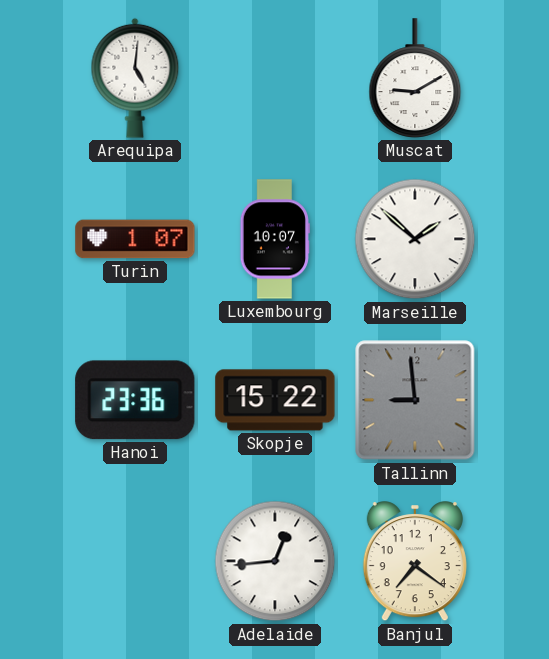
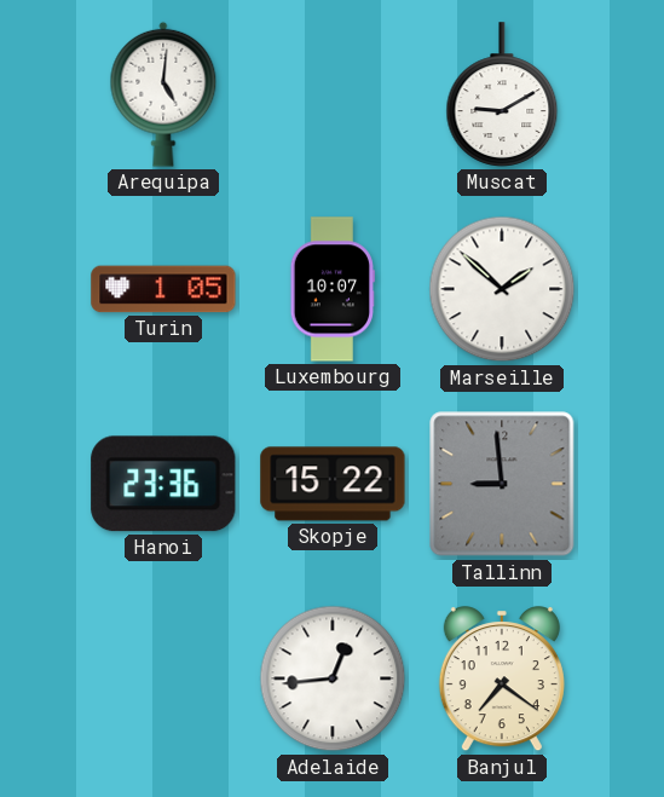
Turin: 1:07 -> 1:05 (163, 289)
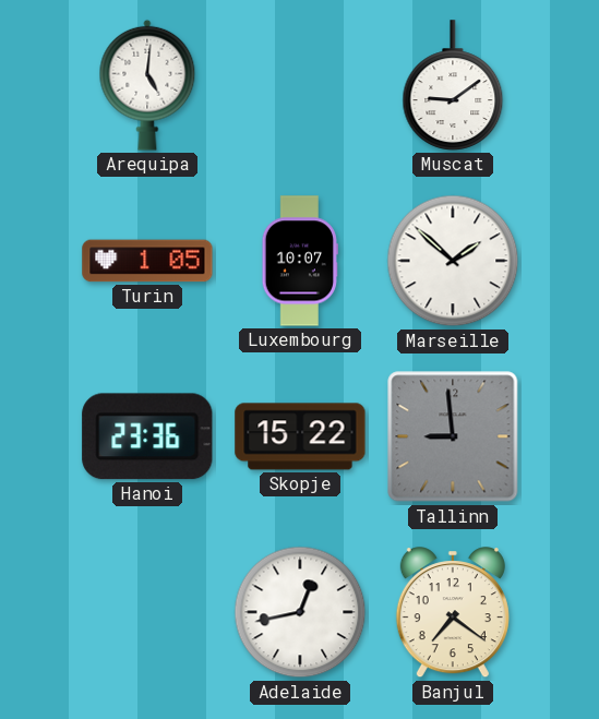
Muscat: 9:10 -> 9:09 (453, 85)
Adelaide: 12:44 -> 12:43 (300, 612)
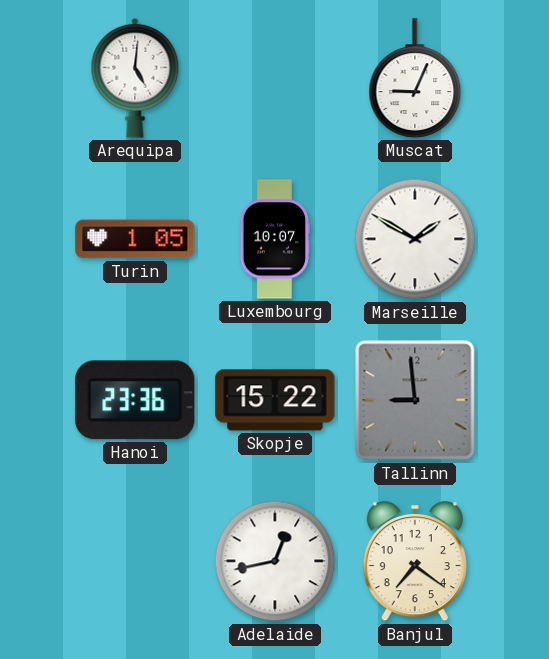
Muscat: 9:09 -> 9:04 (415, 78)
Marseille: 1:52 -> 1:50 (415, 239)
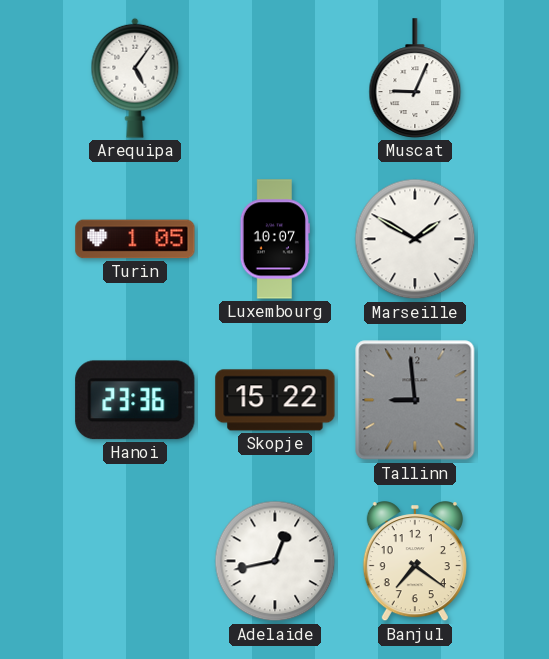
Arequipa: 5:01 -> 5:06 (135, 78)
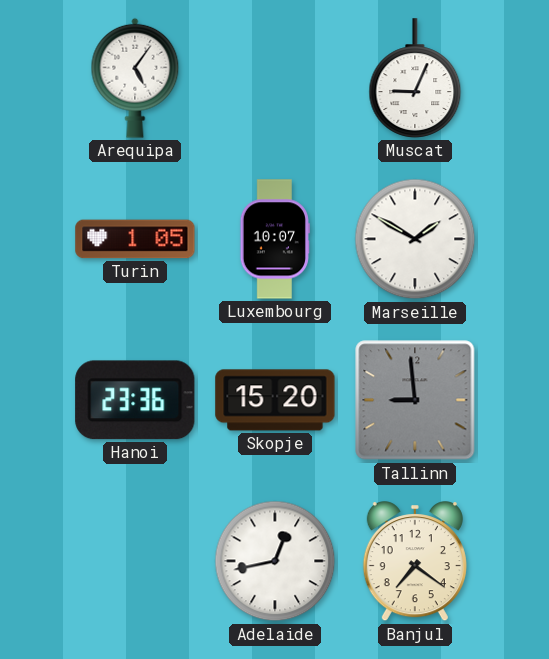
Skopje: 15:22 -> 15:20 (275, 400)
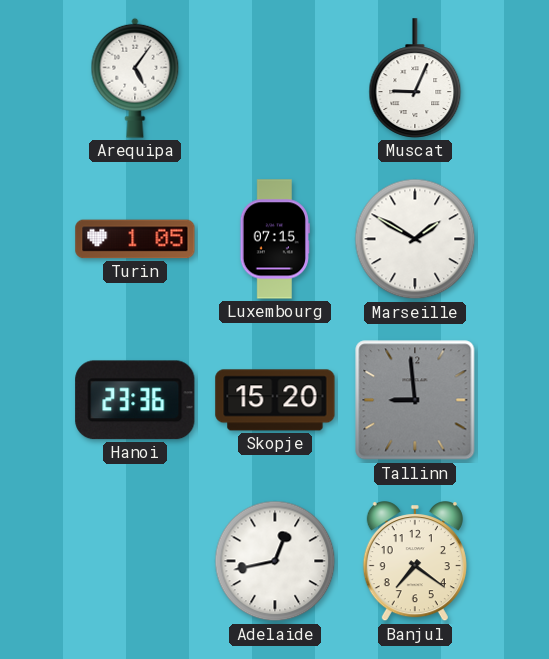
Luxembourg: 10:07 -> 07:15 (275, 239)
